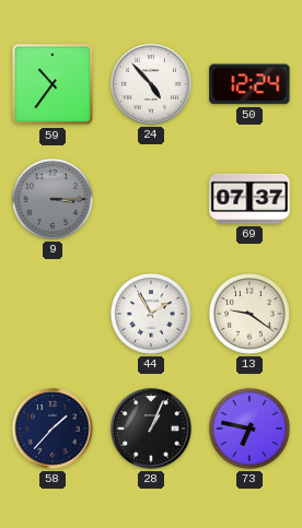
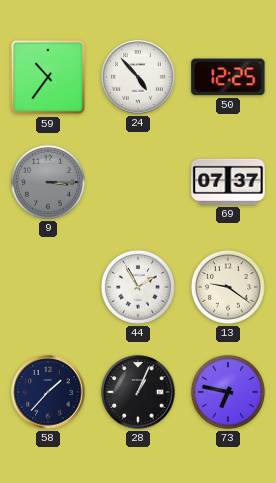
50: 12:24 -> 12:25 (228, 77)
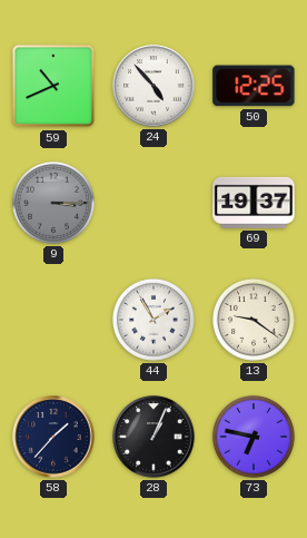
59: 10:36 -> 10:41 (53, 86)
69: 07:37 -> 19:37 (254, 203)
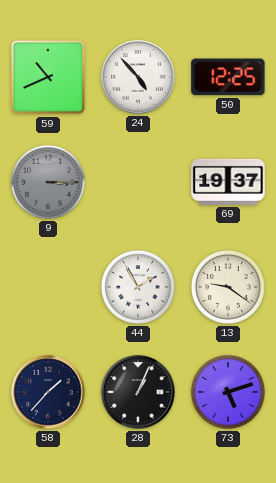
73: 6:47 -> 5:12 (228, 392)
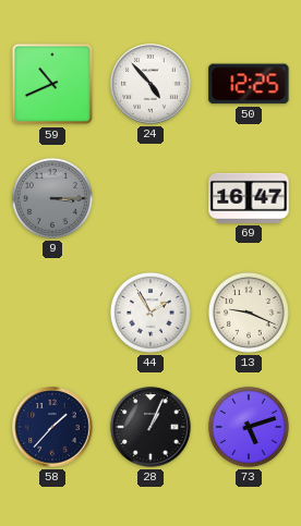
69: 19:37 -> 16:47 (249, 198)
13: 9:21 -> 9:19 (249, 313)
